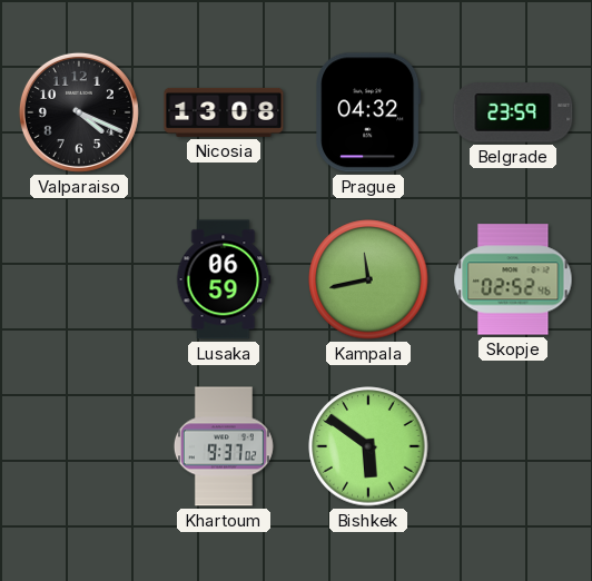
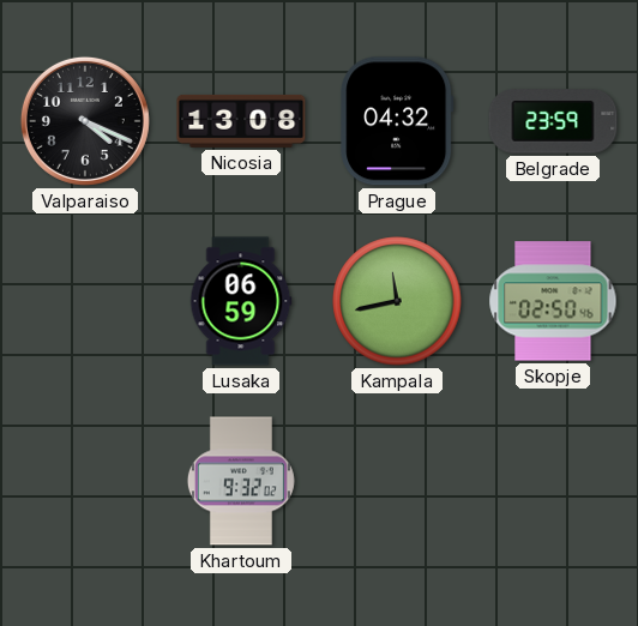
Skopje: 02:52 -> 02:50 (553, 301)
Khartoum: 9:37 -> 9:32 (241, 481)
Bishkek: 5:51 -> none (368, 446)
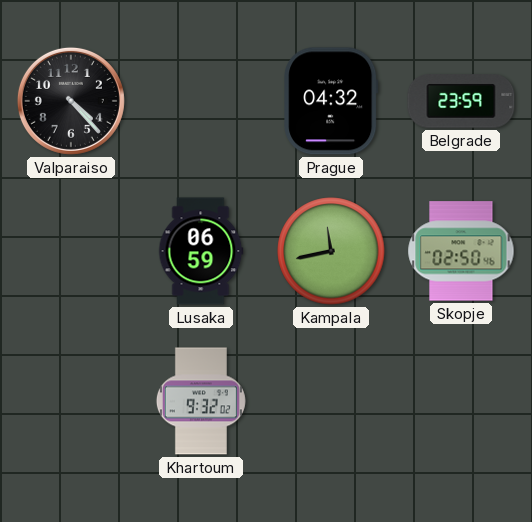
Valparaiso: 4:19 -> 4:23 (71, 101)
Nicosia: 13:08 -> none (241, 121)
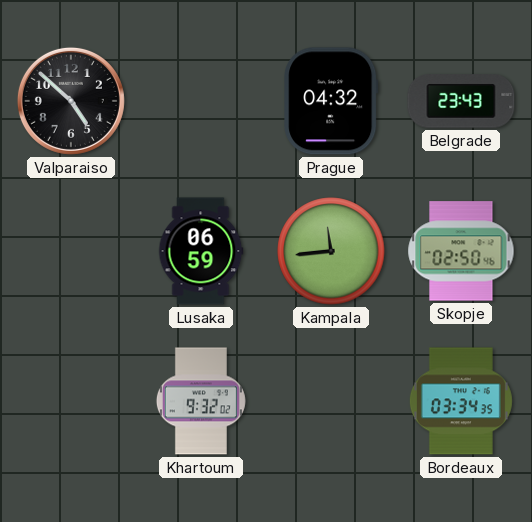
Valparaiso: 4:23 -> 4:52 (71, 101)
Belgrade: 23:59 -> 23:43 (461, 101)
Kampala: 11:43 -> 11:44 (331, 251)
Bordeaux: none -> 03:34 (461, 401)
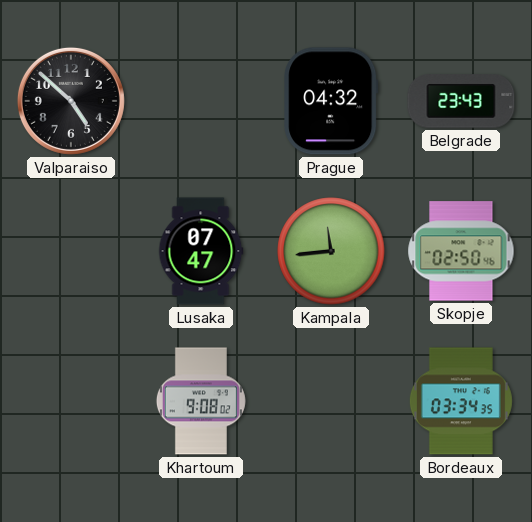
Lusaka: 06:59 -> 07:47 (201, 251)
Khartoum: 9:32 -> 9:08 (201, 401)
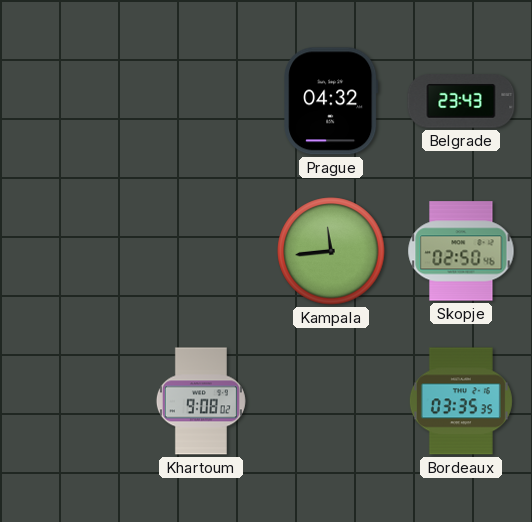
Valparaiso: 4:52 -> none (71, 101)
Lusaka: 07:47 -> none (201, 251)
Bordeaux: 03:34 -> 03:35 (461, 401)
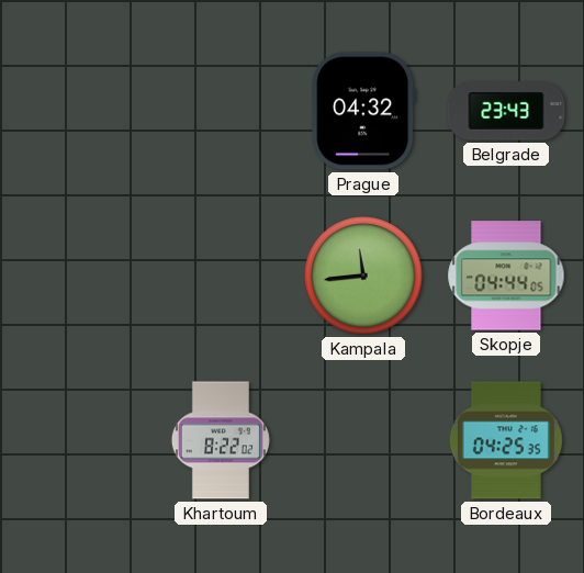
Skopje: 02:50 -> 04:44 (506, 276)
Khartoum: 9:08 -> 8:22 (221, 440)
Bordeaux: 03:35 -> 04:25 (506, 440)
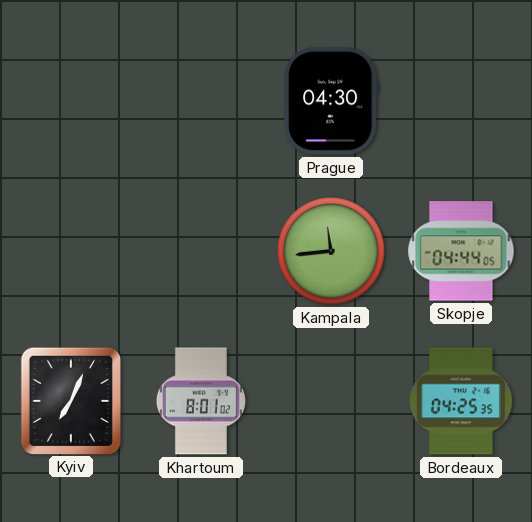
Prague: 04:32 -> 04:30 (332, 101)
Belgrade: 23:43 -> none (506, 111)
Kyiv: none -> 7:04 (70, 400)
Khartoum: 8:22 -> 8:01 (201, 401)
